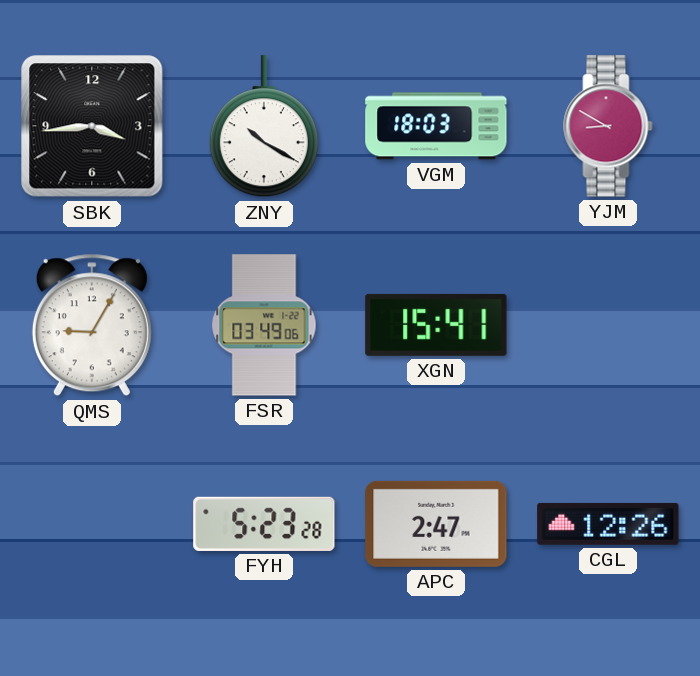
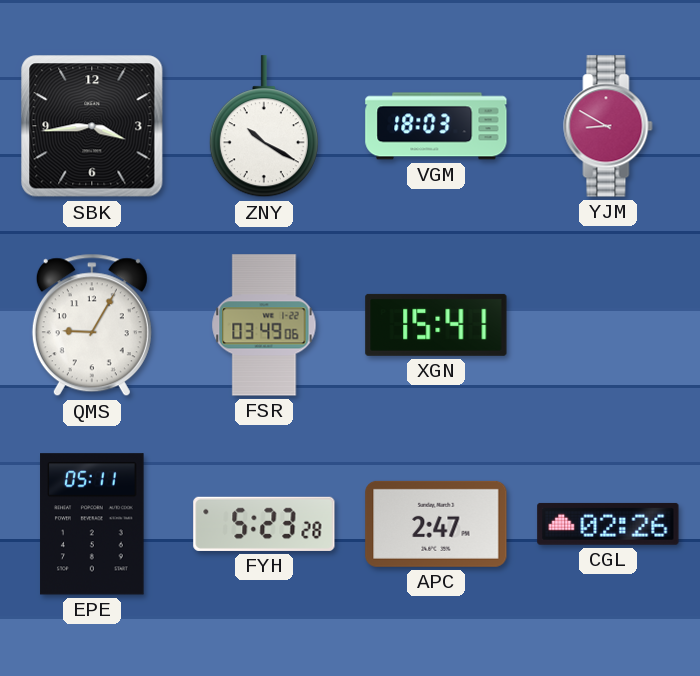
EPE: none -> 05:11 (92, 524)
CGL: 12:26 -> 02:26 (608, 524)
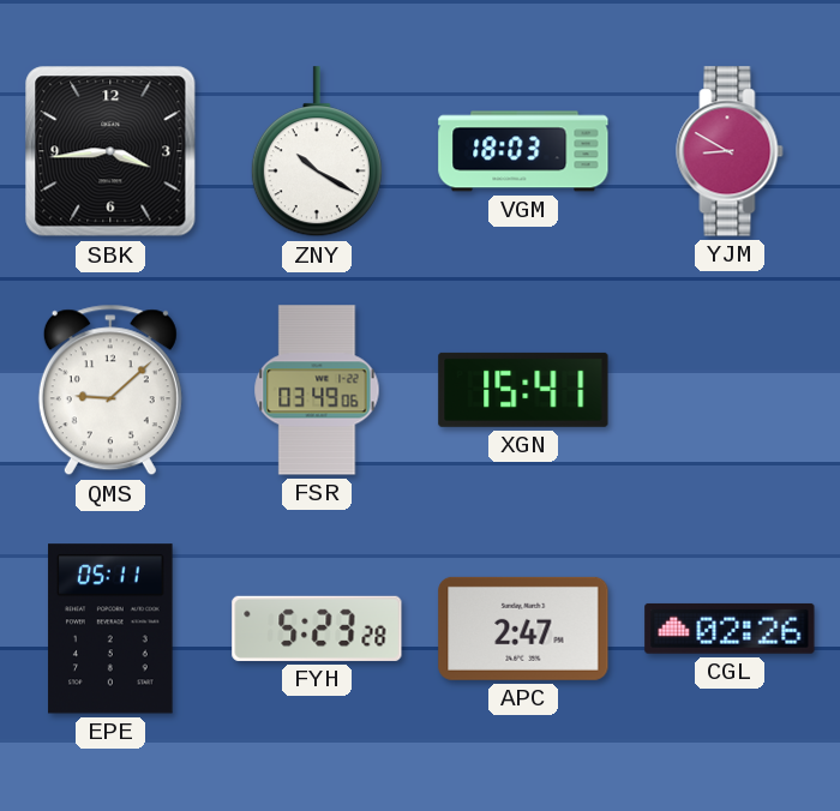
QMS: 9:05 -> 9:08 (110, 390)
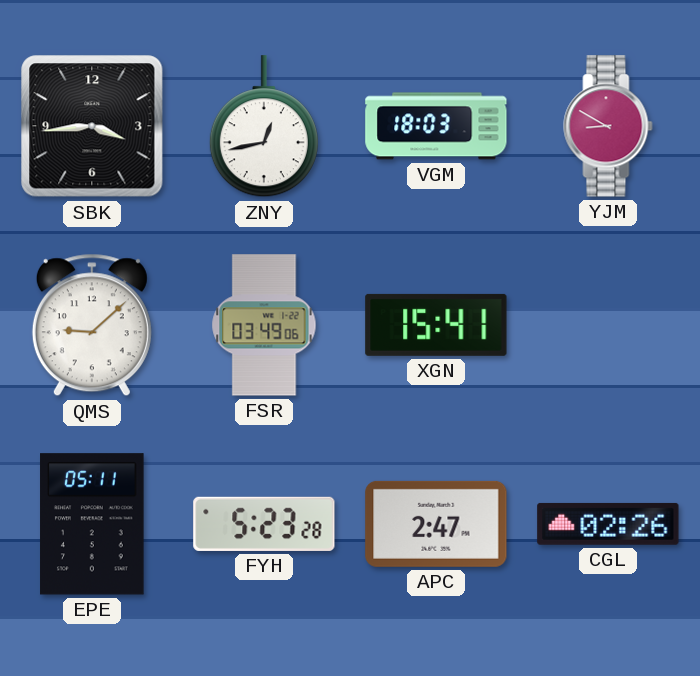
ZNY: 10:20 -> 12:43 (264, 127)
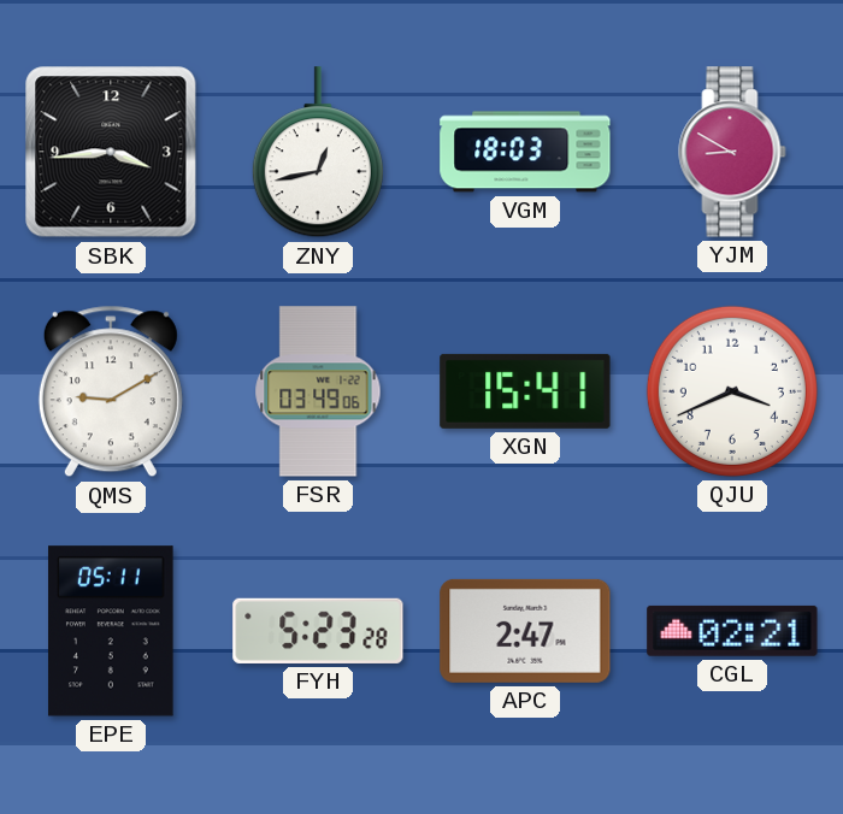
QMS: 9:08 -> 9:10 (111, 391)
QJU: none -> 3:41 (732, 391)
CGL: 02:26 -> 02:21 (732, 631)
